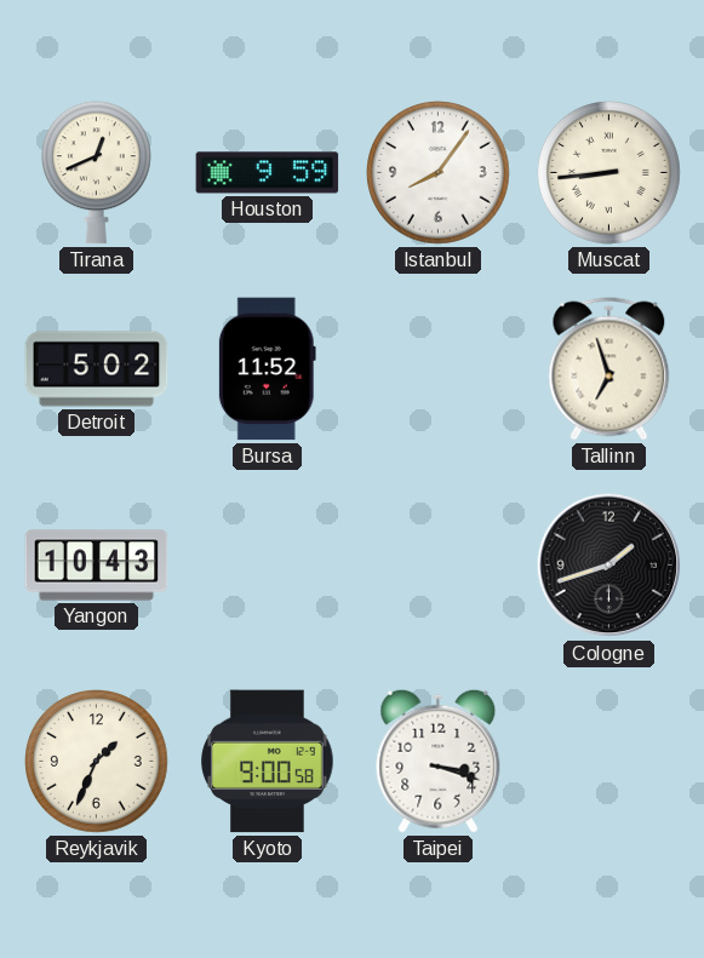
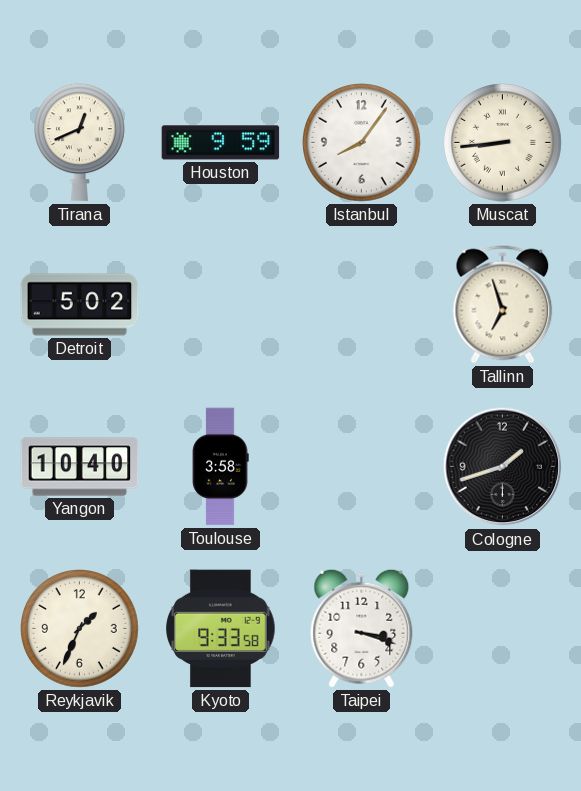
Bursa: 11:52 -> none (267, 369)
Yangon: 10:43 -> 10:40 (80, 467)
Toulouse: none -> 3:58 (220, 467)
Kyoto: 9:00 -> 9:33 (221, 629)
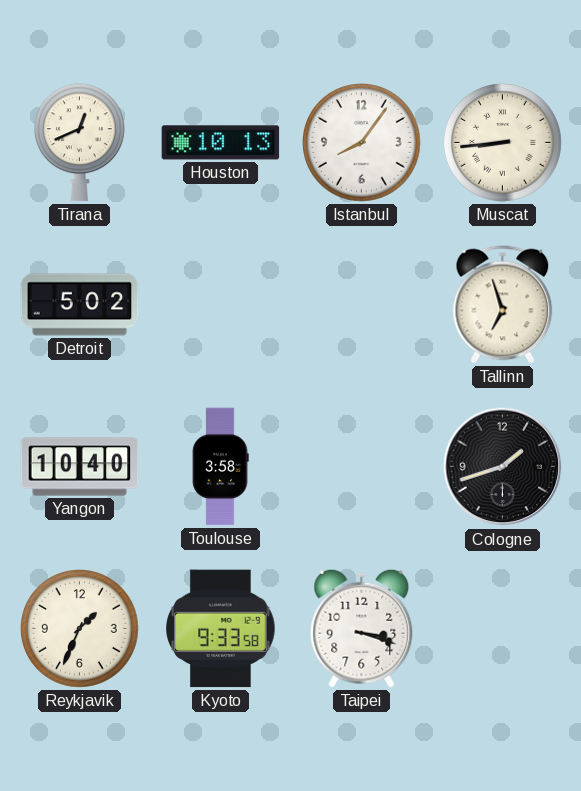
Houston: 9:59 -> 10:13 (221, 143)
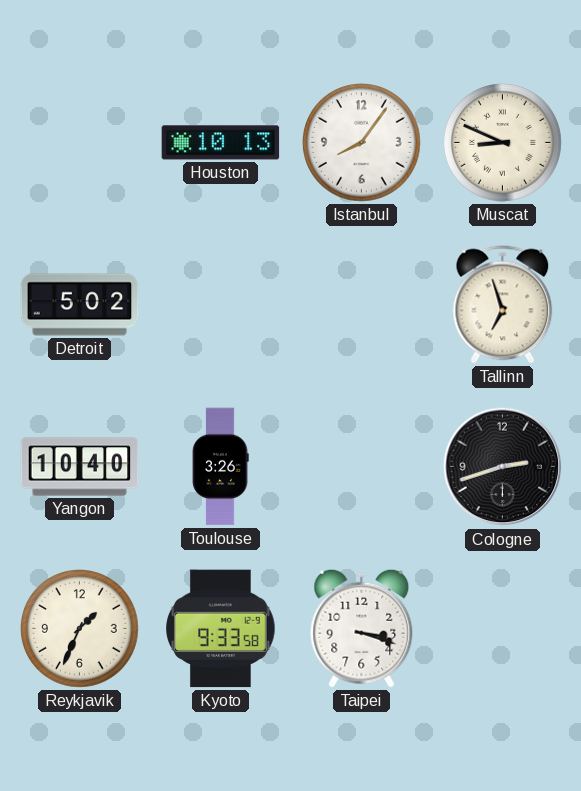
Tirana: 12:41 -> none (79, 143)
Muscat: 8:44 -> 8:49 (503, 143)
Toulouse: 3:58 -> 3:26 (220, 467)
Cologne: 1:42 -> 2:42 (503, 467)
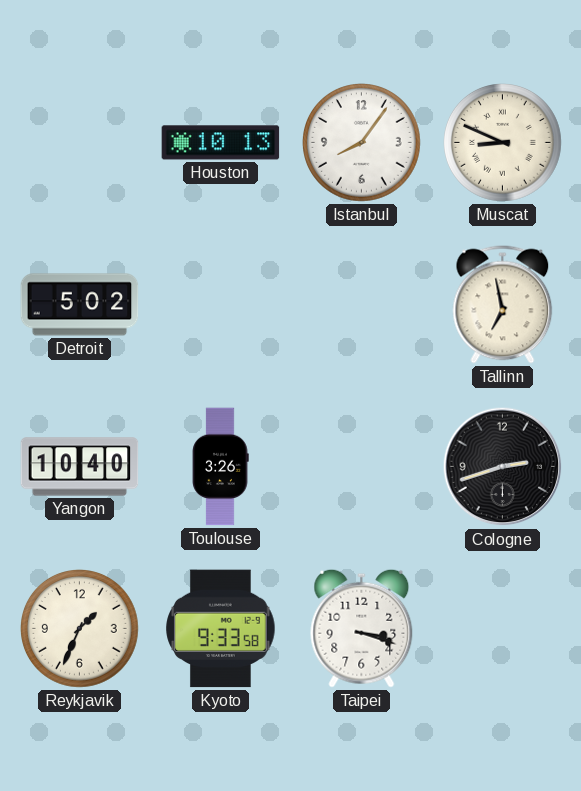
Tallinn: 6:57 -> 6:58 (503, 305)
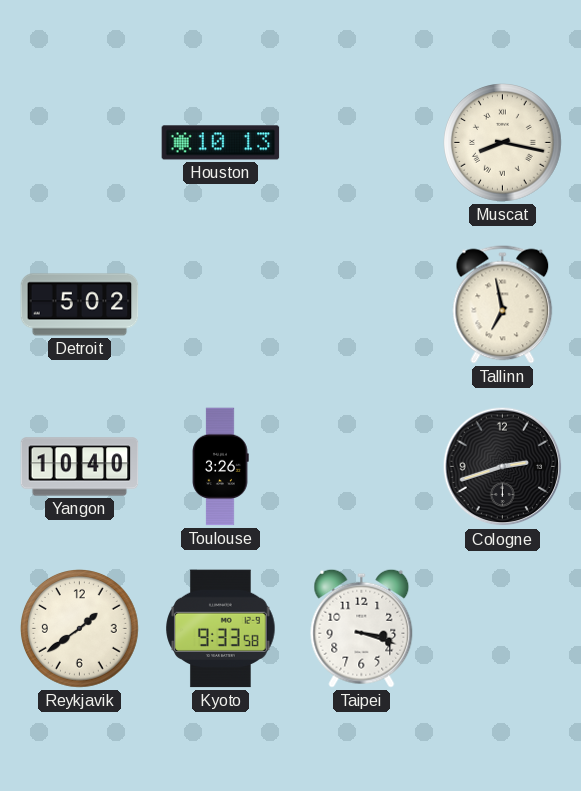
Istanbul: 8:06 -> none (362, 143)
Muscat: 8:49 -> 8:17 (503, 143)
Reykjavik: 1:34 -> 1:39 (80, 629)
